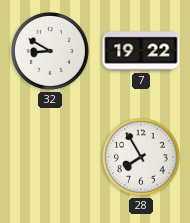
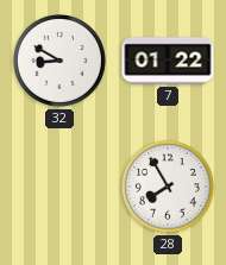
7: 19:22 -> 01:22 (168, 61)
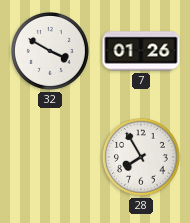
32: 8:50 -> 3:50 (51, 52)
7: 01:22 -> 01:26 (141, 51)
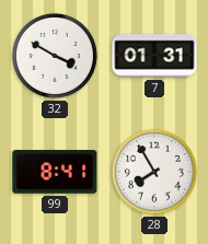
7: 01:26 -> 01:31 (154, 56)
99: none -> 8:41 (55, 172)
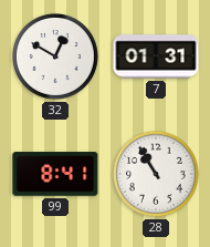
32: 3:50 -> 12:50 (56, 58)
28: 7:55 -> 10:55 (157, 175)
